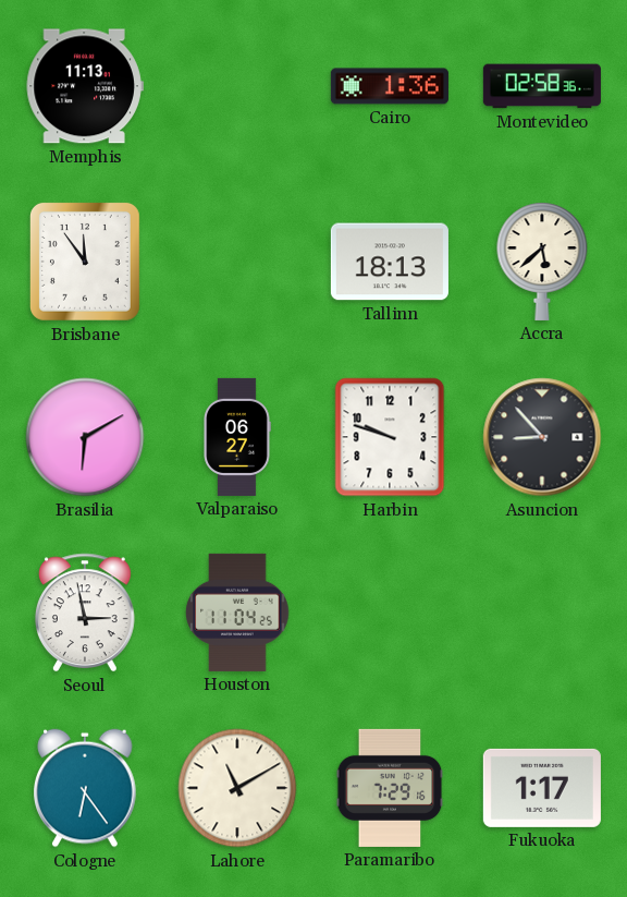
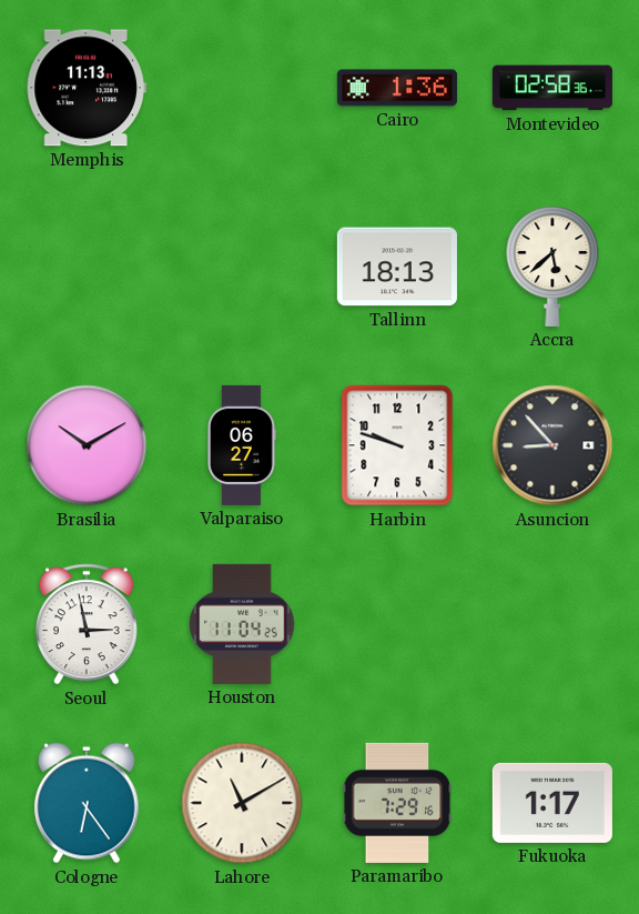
Brisbane: 11:54 -> none (85, 262)
Brasilia: 6:10 -> 10:10 (87, 445)
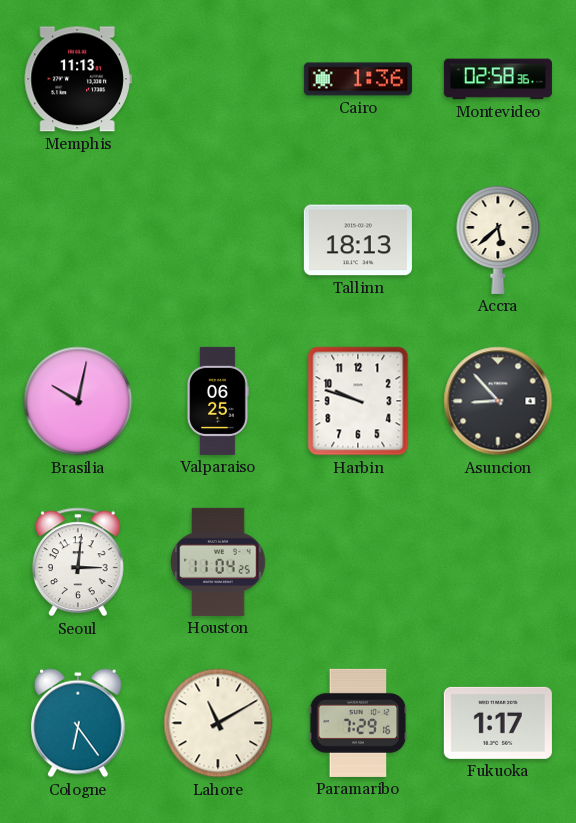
Brasilia: 10:10 -> 10:02 (78, 401)
Valparaiso: 06:27 -> 06:25 (218, 401)
Seoul: 2:58 -> 3:01 (78, 562)
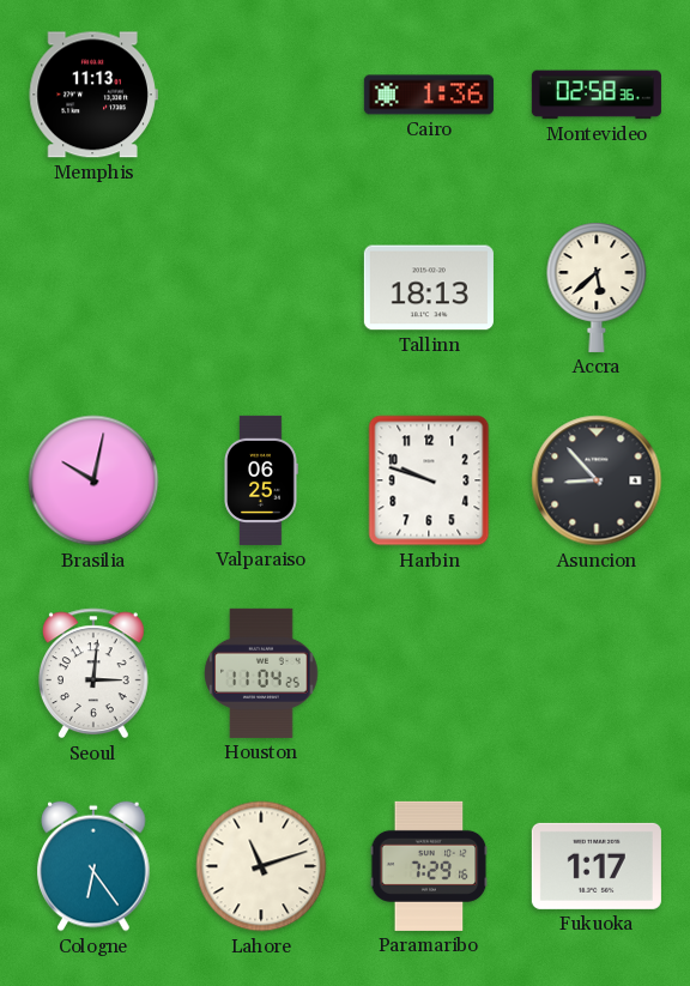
Lahore: 11:10 -> 11:12 (261, 866)
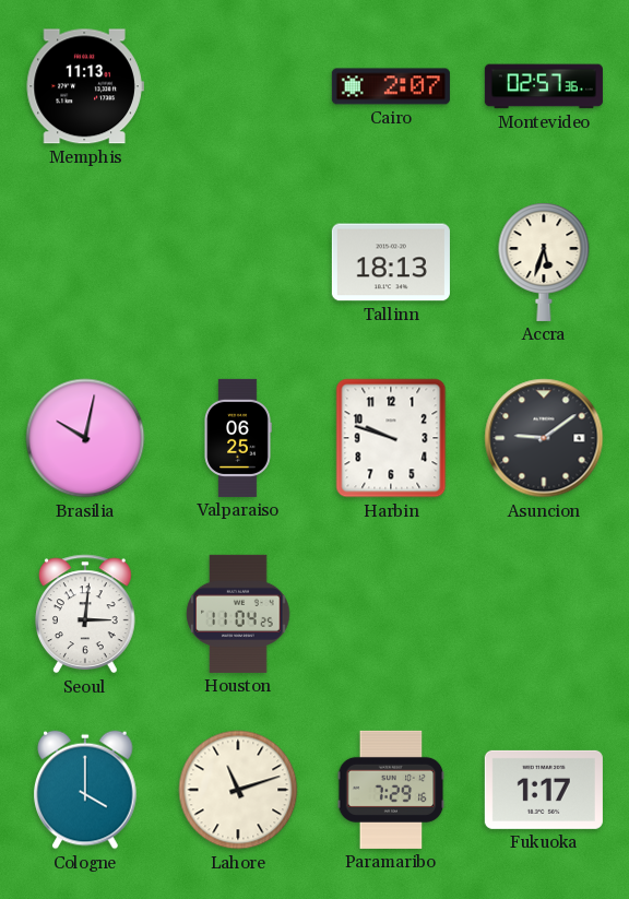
Cairo: 1:36 -> 2:07 (391, 86)
Montevideo: 02:58 -> 02:57 (544, 86)
Accra: 5:38 -> 5:33 (544, 262)
Asuncion: 8:53 -> 9:09 (544, 438)
Cologne: 6:24 -> 4:00 (85, 790)
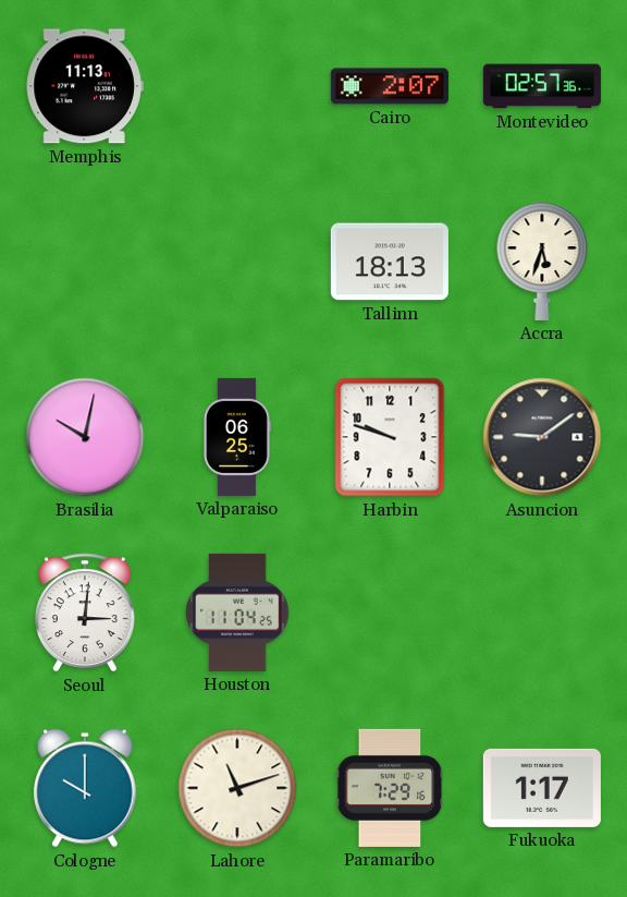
Cologne: 4:00 -> 10:00 (85, 788)
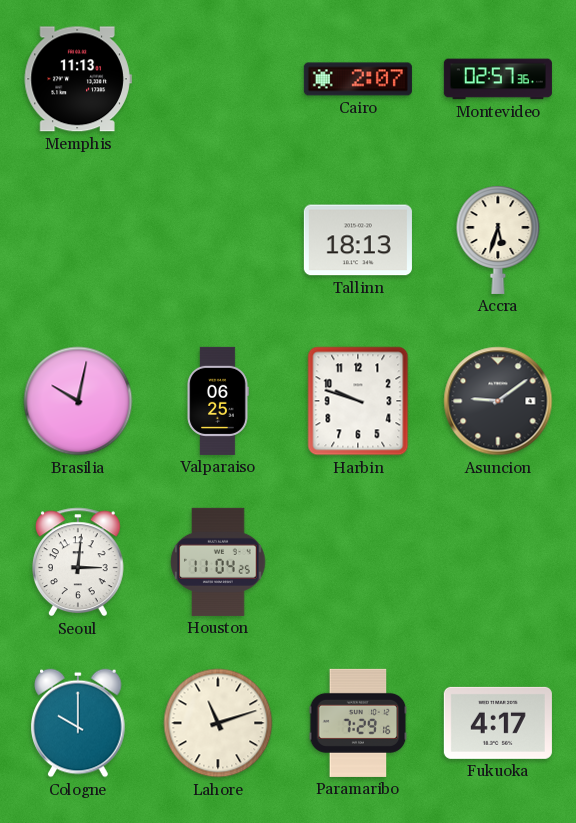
Fukuoka: 1:17 -> 4:17 (498, 723)
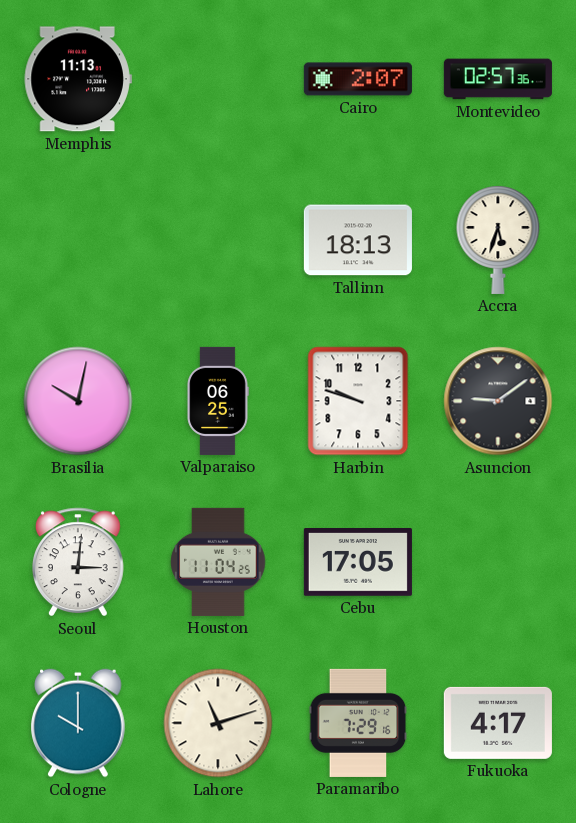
Cebu: none -> 17:05 (358, 562)
